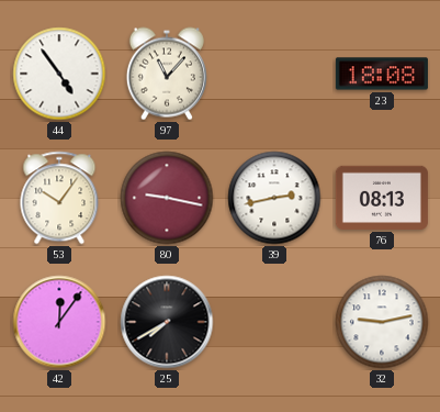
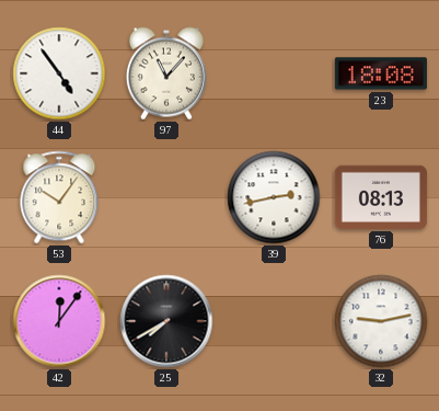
80: 9:17 -> none (167, 198)
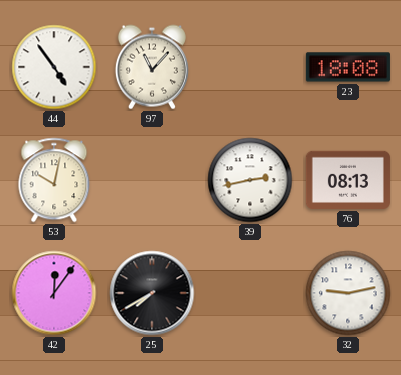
53: 10:06 -> 10:02 (54, 180)
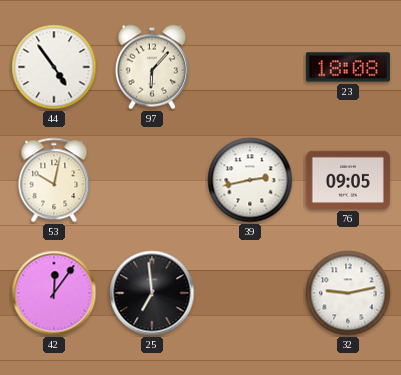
97: 11:07 -> 6:07 (152, 67)
76: 08:13 -> 09:05 (348, 180)
25: 7:40 -> 6:59 (152, 293)
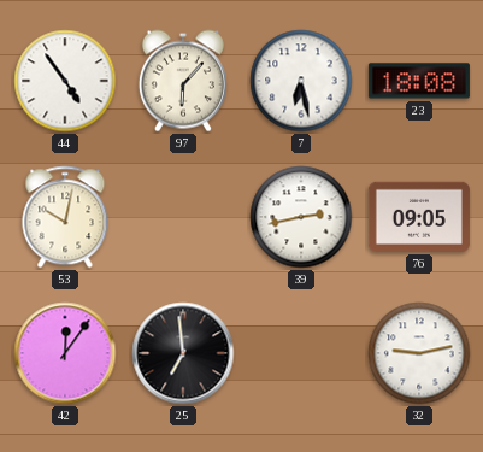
7: none -> 6:28 (301, 81)
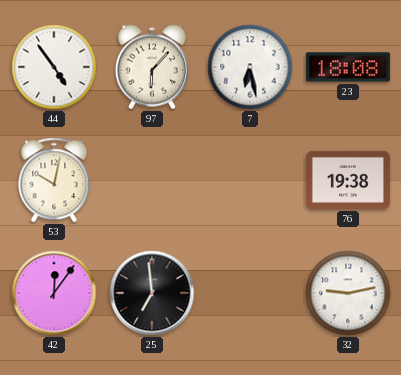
39: 2:43 -> none (301, 217)
76: 09:05 -> 19:38 (348, 180)
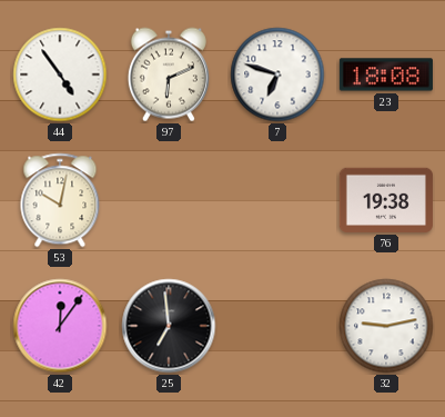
97: 6:07 -> 6:11 (169, 75)
7: 6:28 -> 6:48 (277, 75)
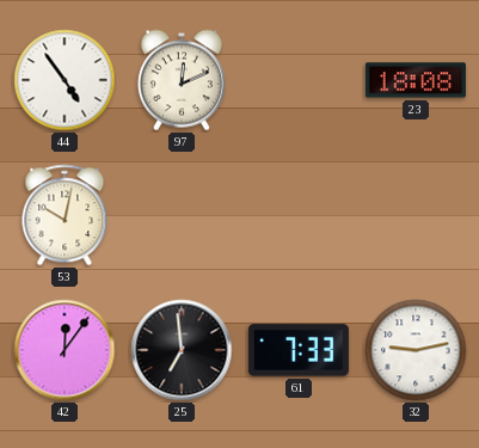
97: 6:11 -> 12:11 (182, 80)
7: 6:48 -> none (277, 75)
76: 19:38 -> none (386, 200)
61: none -> 7:33 (299, 350)
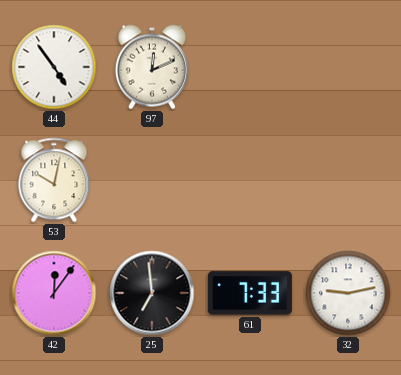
23: 18:08 -> none (416, 80)
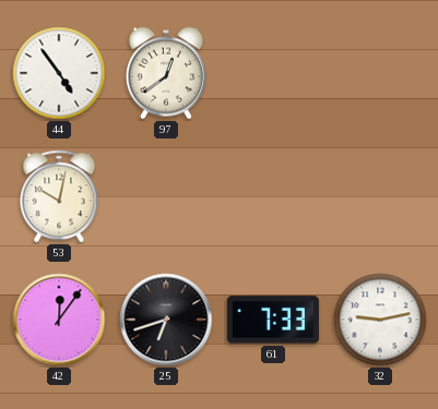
97: 12:11 -> 12:39 (166, 73)
25: 6:59 -> 6:42 (166, 320)
